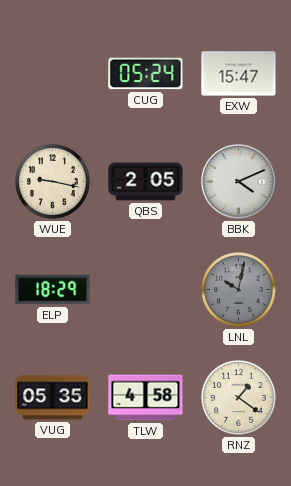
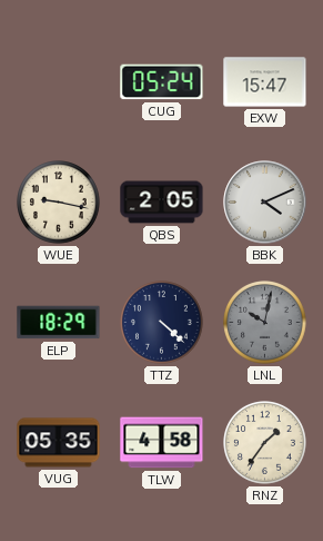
TTZ: none -> 4:22 (162, 323)
RNZ: 1:21 -> 1:36 (265, 443)
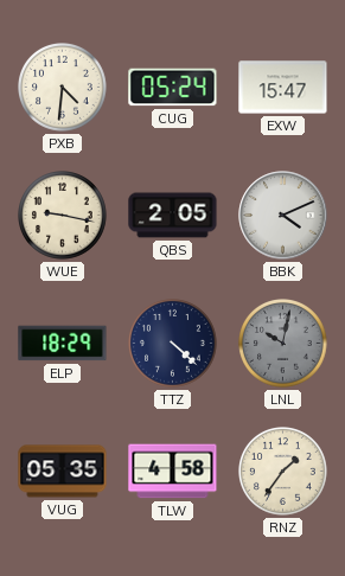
PXB: none -> 4:31 (63, 88)
